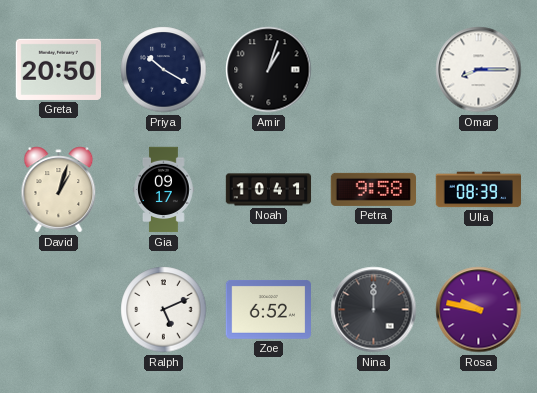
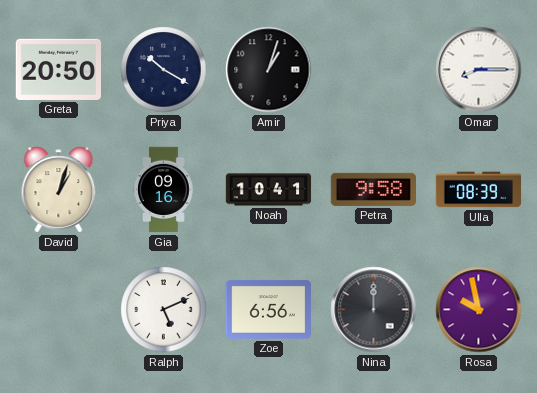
Gia: 09:17 -> 09:16 (164, 190)
Zoe: 6:52 -> 6:56 (268, 309)
Rosa: 9:47 -> 9:58 (479, 310)
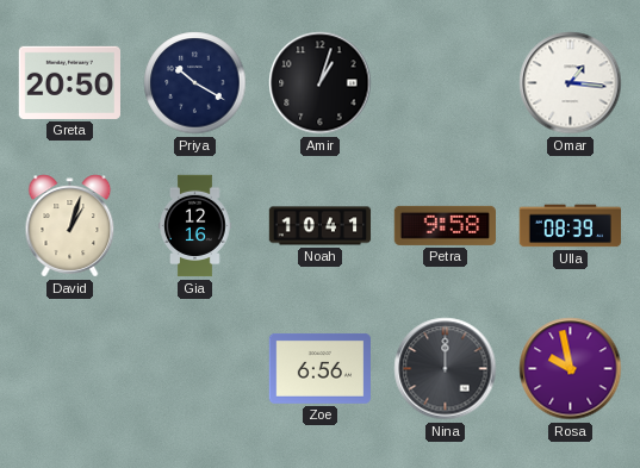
Omar: 8:15 -> 1:16 (571, 83)
Gia: 09:16 -> 12:16 (195, 226)
Ralph: 5:11 -> none (164, 310)
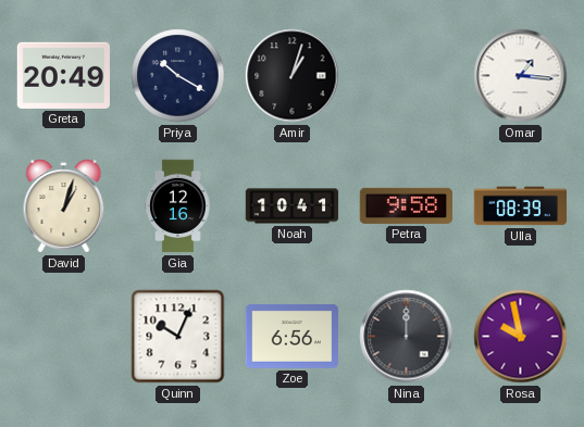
Greta: 20:50 -> 20:49 (63, 75)
Quinn: none -> 10:04 (178, 337)
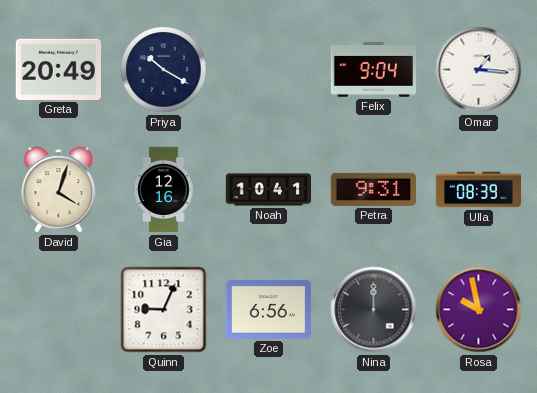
Amir: 1:03 -> none (293, 76)
Felix: none -> 9:04 (374, 70)
David: 1:03 -> 4:03 (59, 190)
Petra: 9:58 -> 9:31 (373, 189)
Quinn: 10:04 -> 9:04 (164, 310)
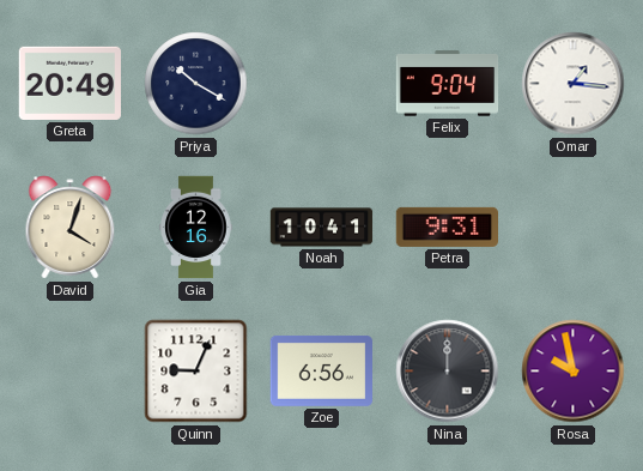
Ulla: 08:39 -> none (478, 190)
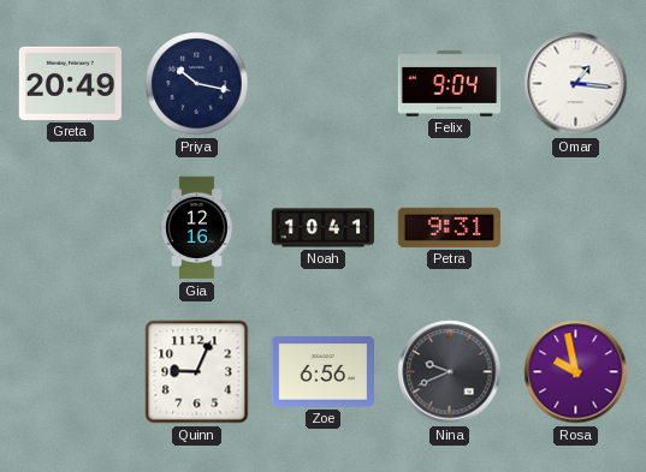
Priya: 10:20 -> 10:17 (197, 84)
David: 4:03 -> none (71, 228)
Nina: 12:00 -> 9:41 (450, 372)
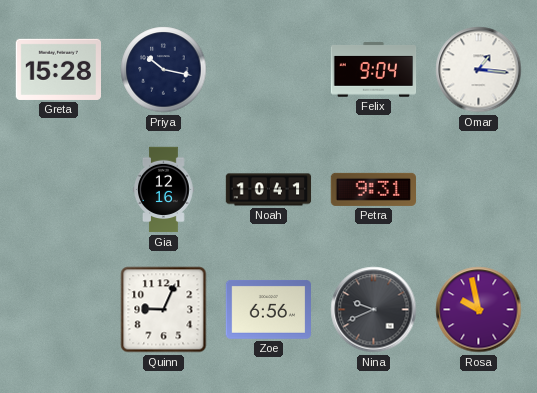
Greta: 20:49 -> 15:28 (58, 69)
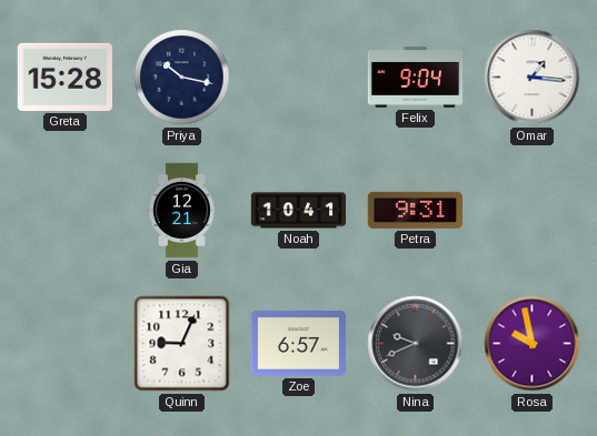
Gia: 12:16 -> 12:21 (182, 211)
Zoe: 6:56 -> 6:57 (298, 343)
